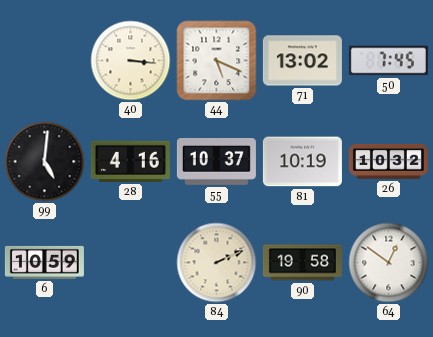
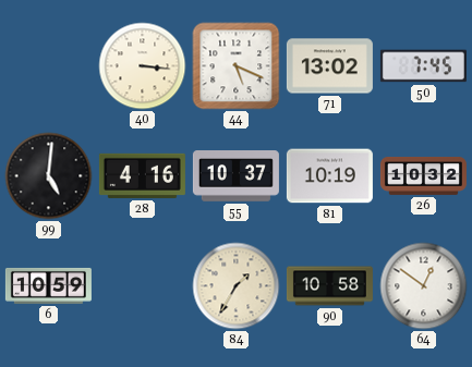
84: 2:11 -> 1:35 (237, 286)
90: 19:58 -> 10:58 (329, 286)
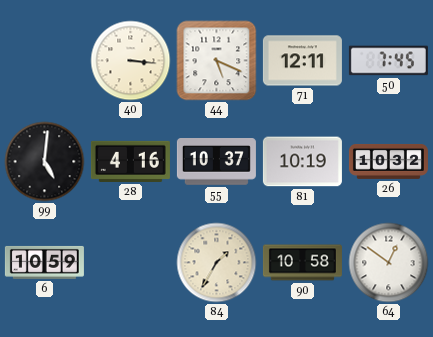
71: 13:02 -> 12:11 (302, 61)
